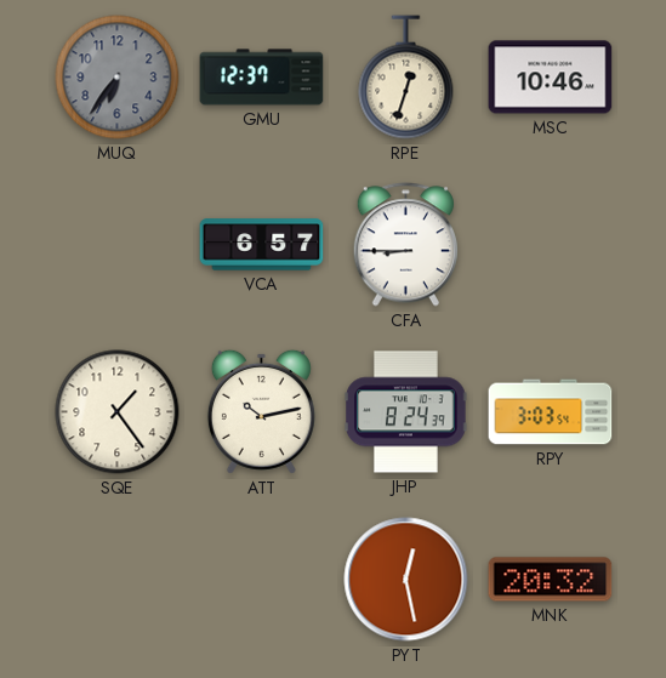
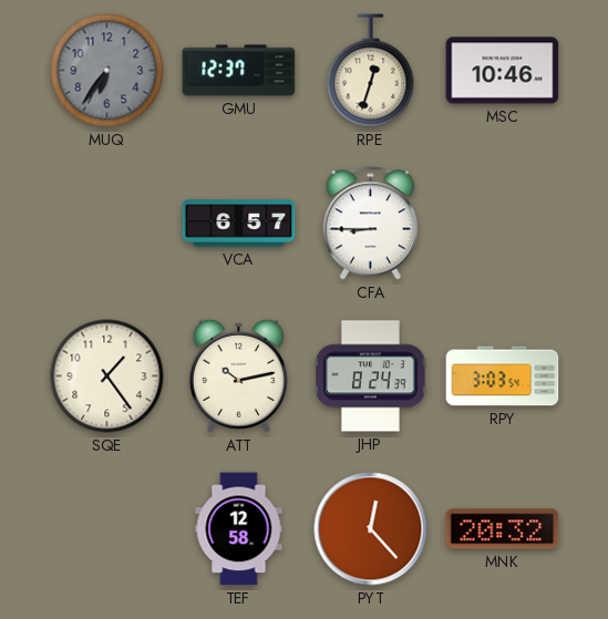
TEF: none -> 12:58 (239, 529)
PYT: 12:28 -> 12:23 (371, 529)
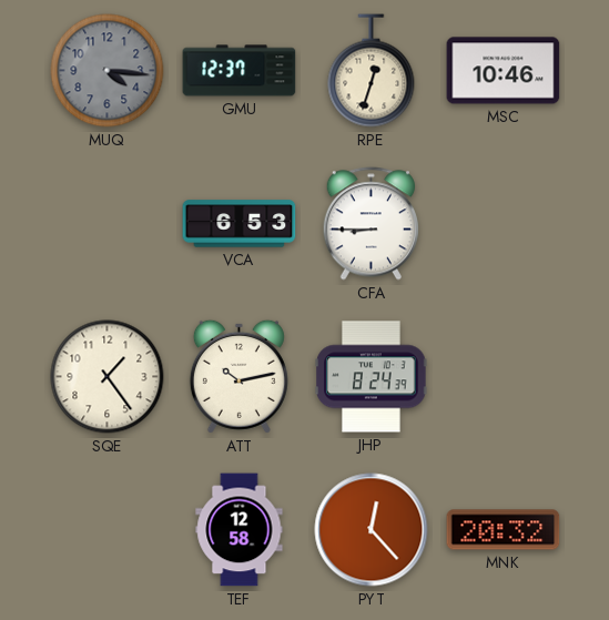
MUQ: 6:36 -> 4:16 (108, 71)
VCA: 6:57 -> 6:53 (240, 224)
RPY: 3:03 -> none (503, 376)
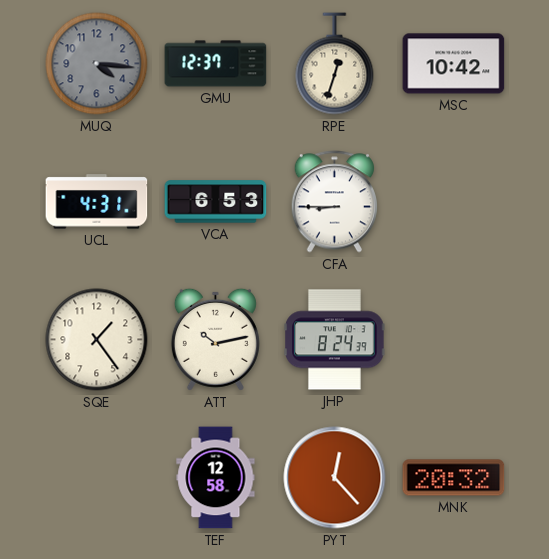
MSC: 10:46 -> 10:42 (454, 64)
UCL: none -> 4:31 (97, 202)
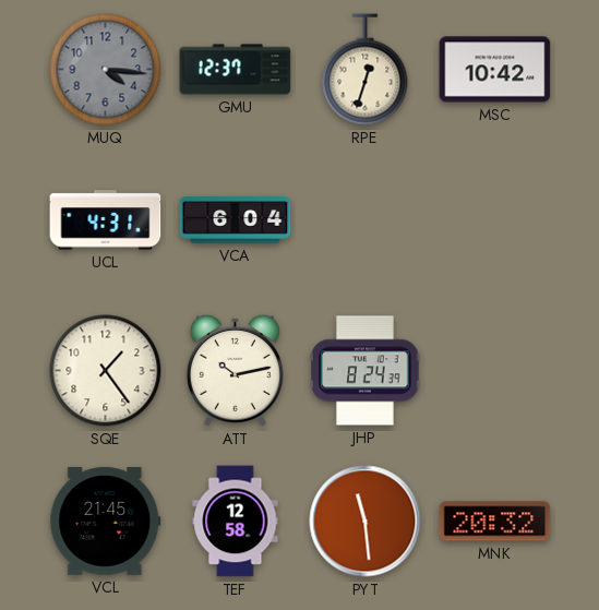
VCA: 6:53 -> 6:04 (236, 220)
CFA: 8:45 -> none (334, 202)
VCL: none -> 21:45 (106, 521)
PYT: 12:23 -> 11:29 (366, 522)
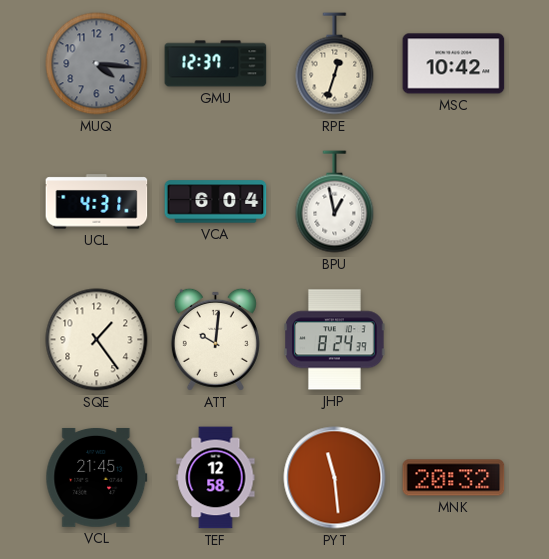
BPU: none -> 12:58 (335, 202)
ATT: 10:13 -> 10:01 (215, 339)
